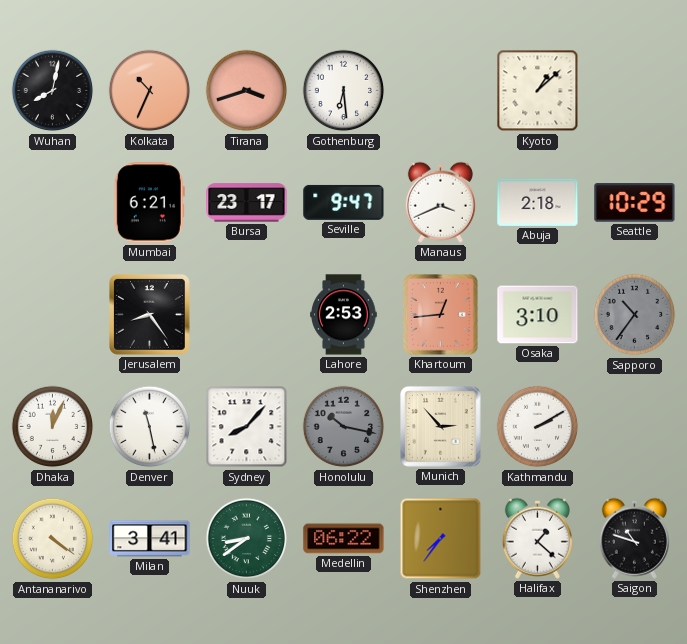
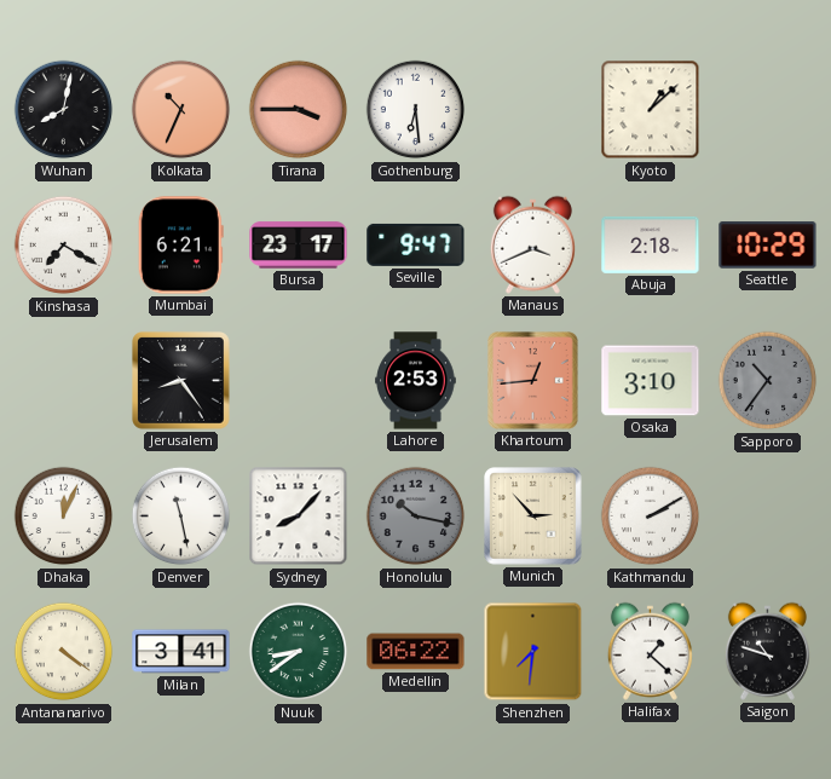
Tirana: 3:42 -> 3:45 (299, 110)
Kinshasa: none -> 7:20 (64, 246)
Shenzhen: 7:36 -> 7:31 (533, 652)
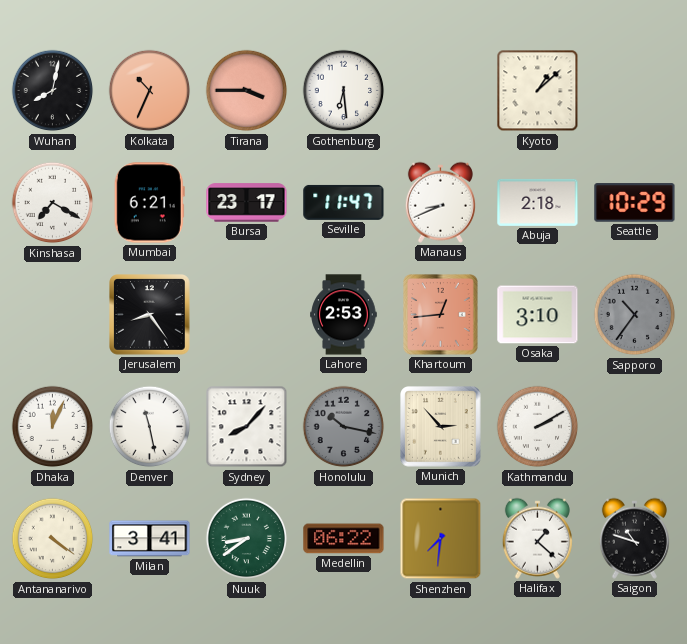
Seville: 9:47 -> 11:47 (344, 202)
Manaus: 3:41 -> 8:41 (440, 202)
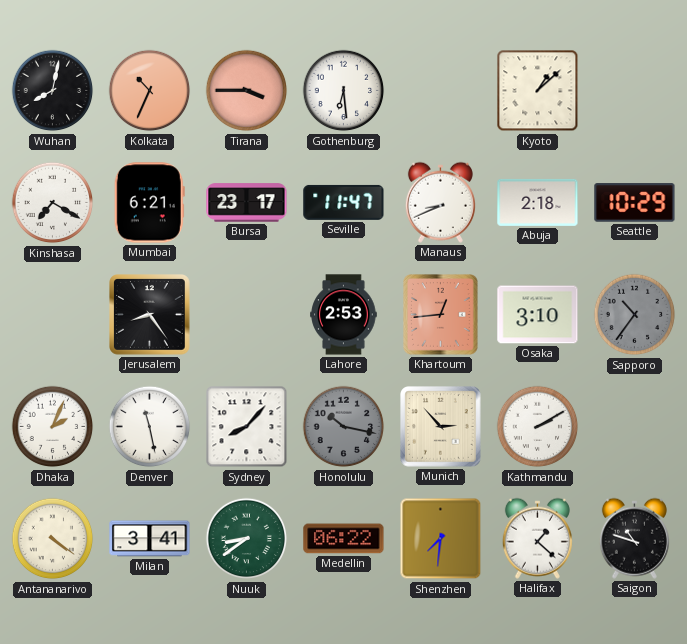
Dhaka: 12:04 -> 2:04 (53, 427)
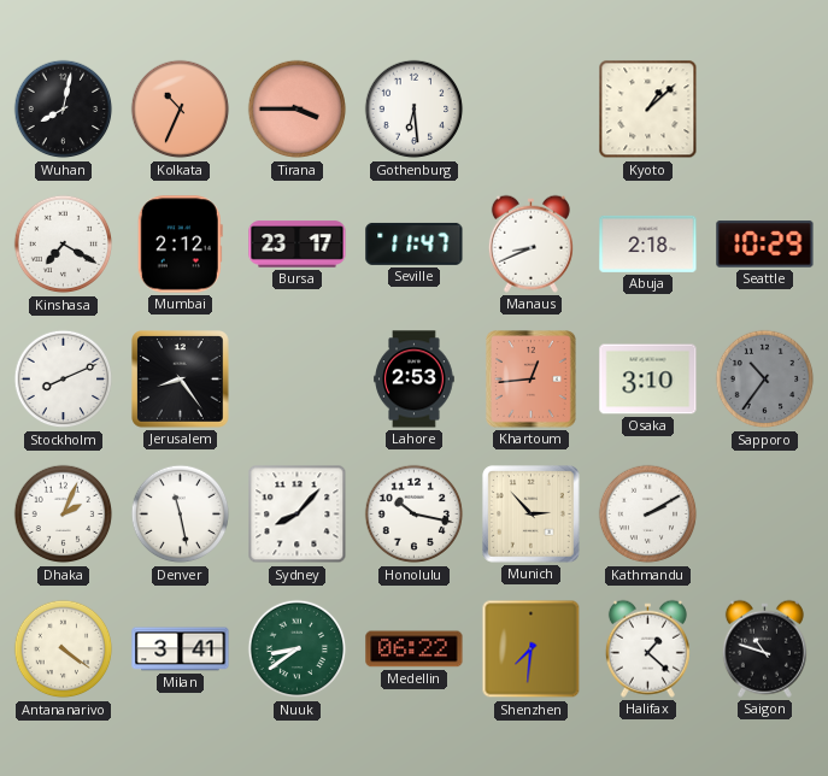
Mumbai: 6:21 -> 2:12 (180, 245)
Stockholm: none -> 8:11 (64, 380)
Honolulu dial: grey -> white (415, 515)
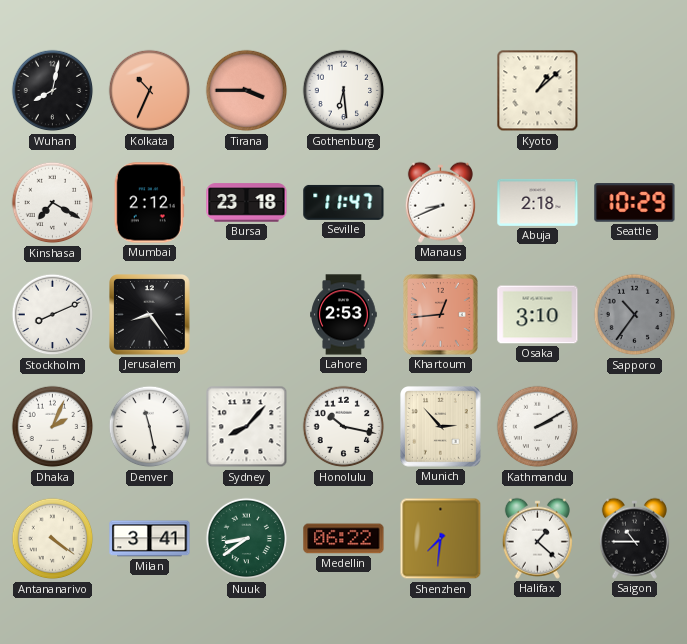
Bursa: 23:17 -> 23:18 (247, 203)
Saigon: 10:48 -> 10:45 (634, 538)
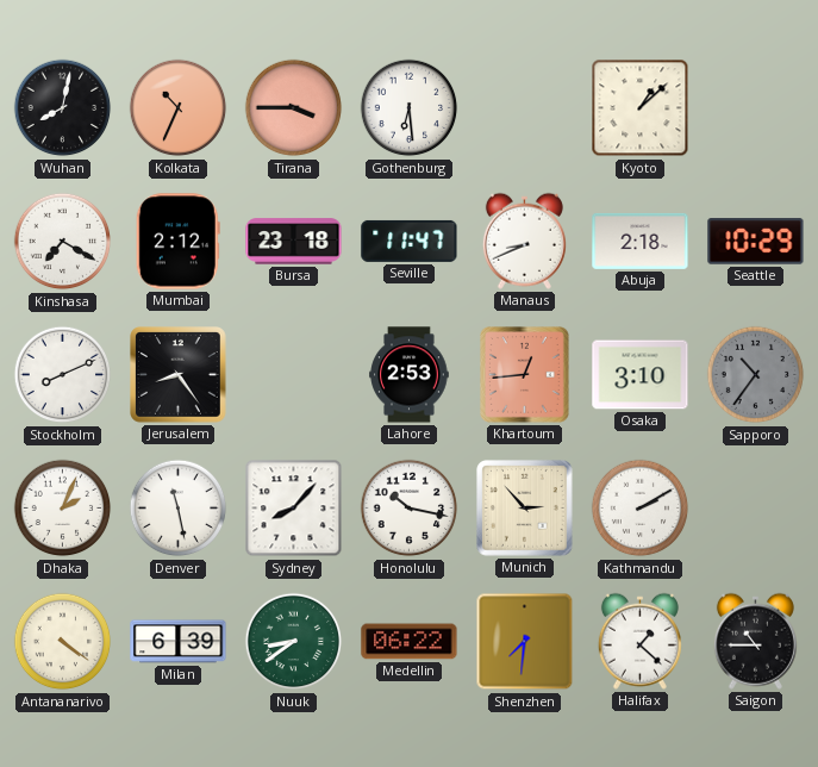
Milan: 3:41 -> 6:39 (179, 642)
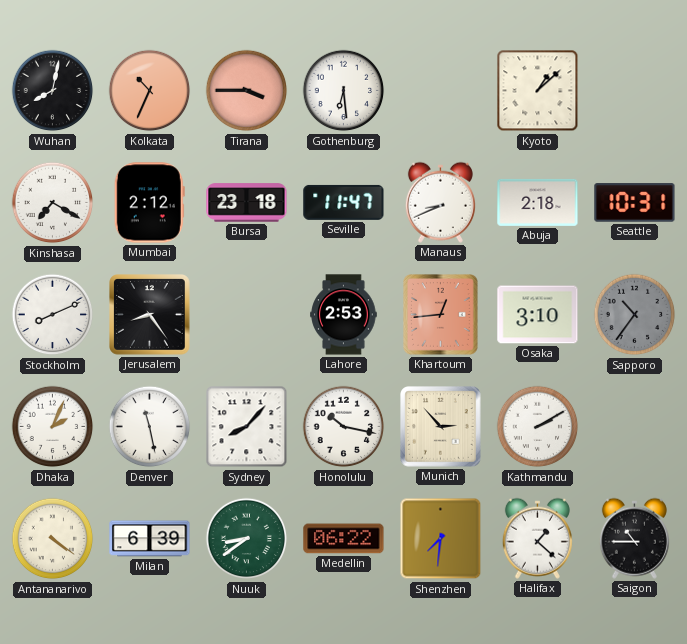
Seattle: 10:29 -> 10:31 (635, 203)
